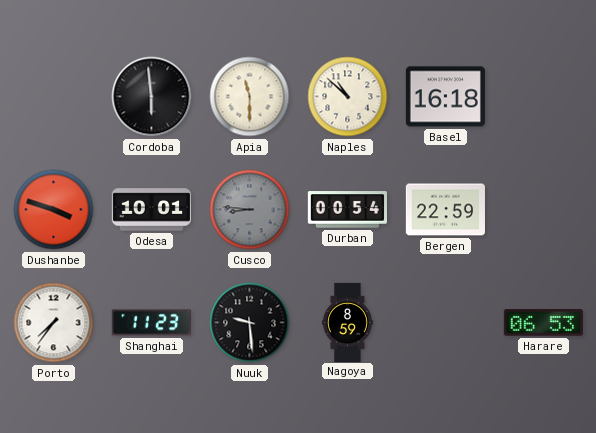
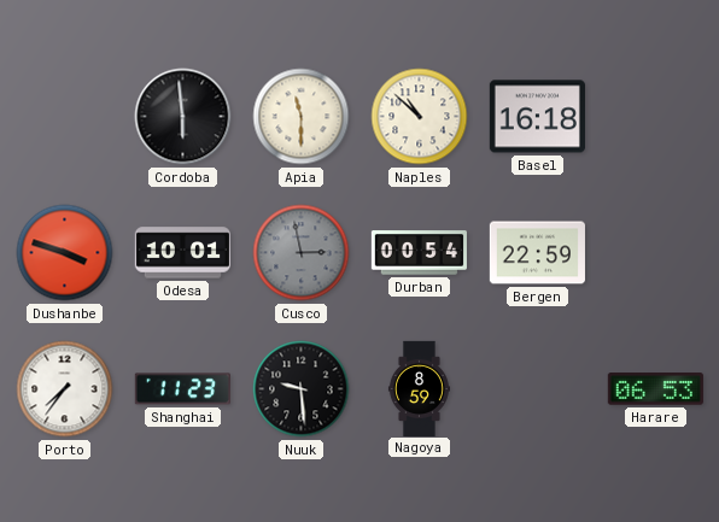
Cusco: 8:46 -> 2:58 (302, 253)
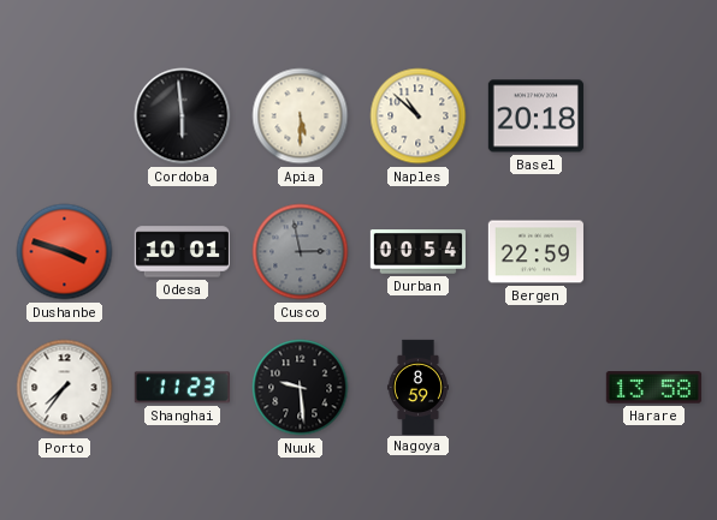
Apia: 11:30 -> 5:30 (301, 116)
Basel: 16:18 -> 20:18 (535, 116)
Harare: 06:53 -> 13:58 (653, 388)
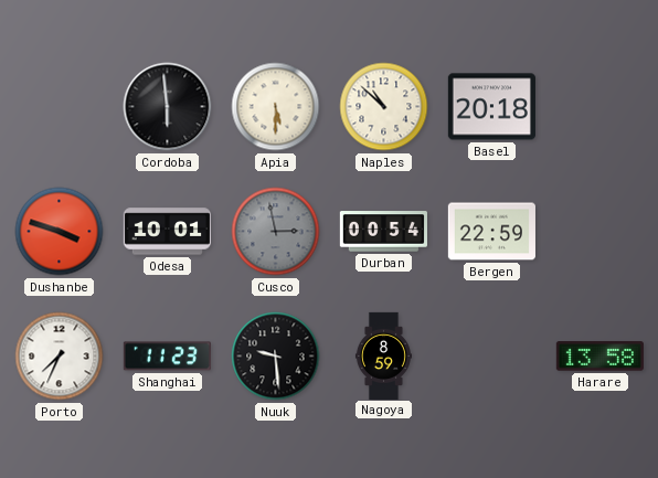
Porto: 7:36 -> 7:34 (60, 357)
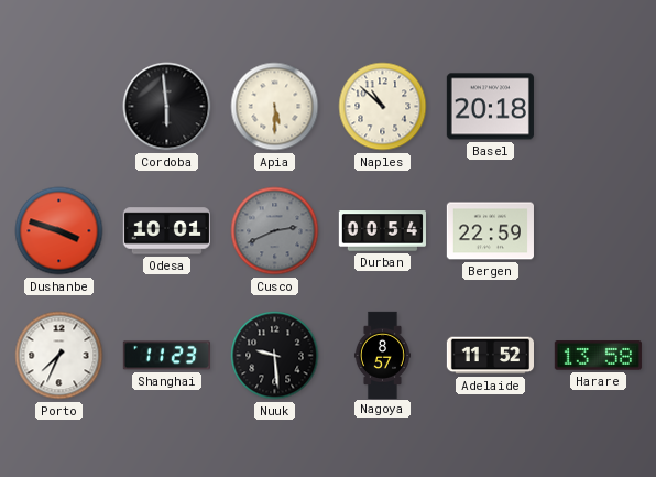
Cusco: 2:58 -> 2:41 (275, 231)
Nagoya: 8:59 -> 8:57 (382, 355)
Adelaide: none -> 11:52 (490, 356)
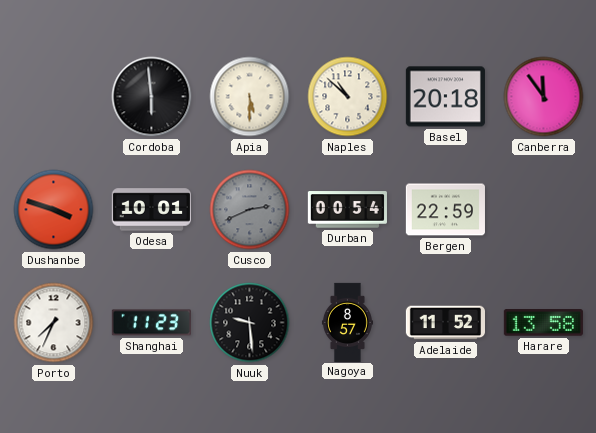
Canberra: none -> 11:54 (544, 97)
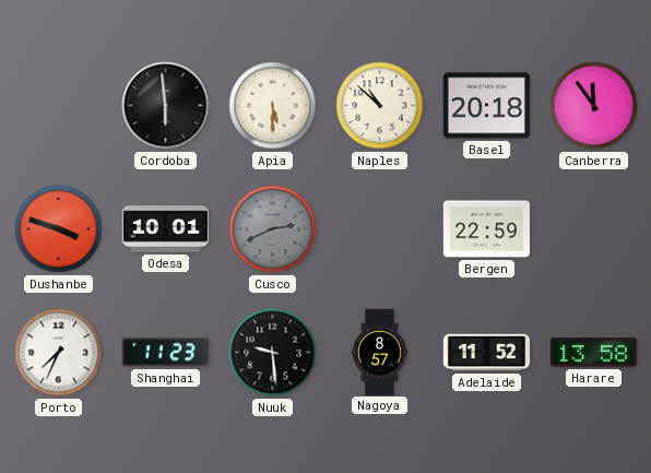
Durban: 00:54 -> none (347, 210)
